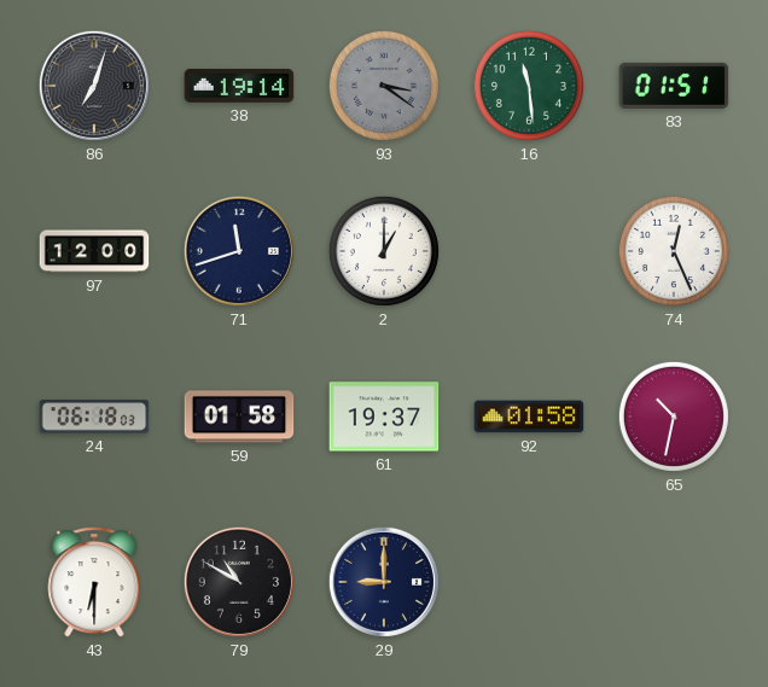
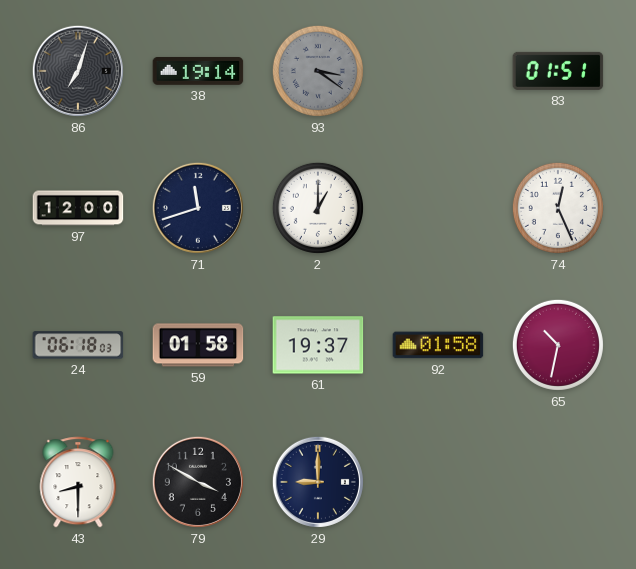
16: 11:29 -> none (529, 86)
43: 6:30 -> 8:30 (78, 482)
79: 10:50 -> 3:50 (198, 482)
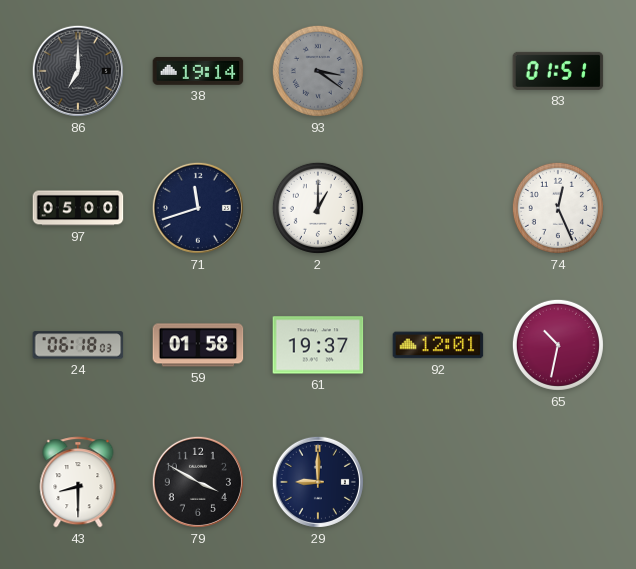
86: 7:03 -> 7:00 (78, 71)
97: 12:00 -> 05:00 (78, 208)
92: 01:58 -> 12:01 (438, 345)
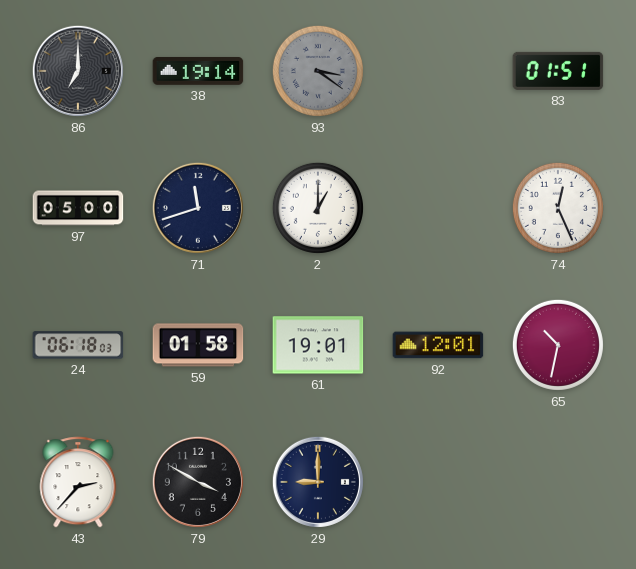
61: 19:37 -> 19:01 (318, 345)
43: 8:30 -> 2:37 (78, 482)
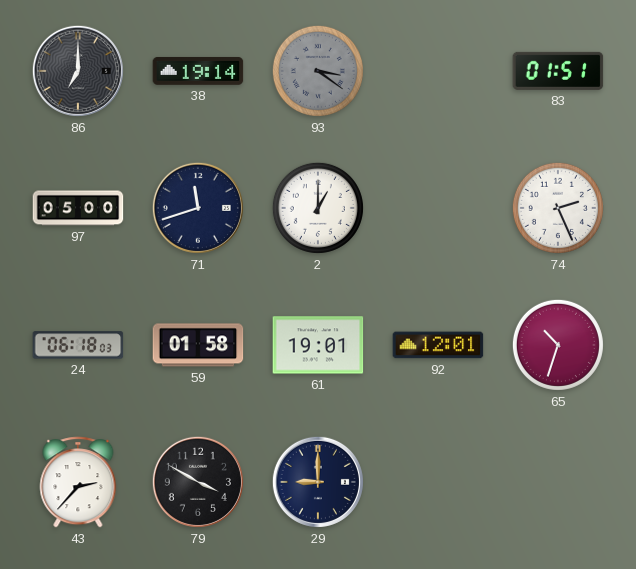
74: 12:26 -> 2:26 (558, 208)
65: 10:32 -> 10:33 (558, 345)
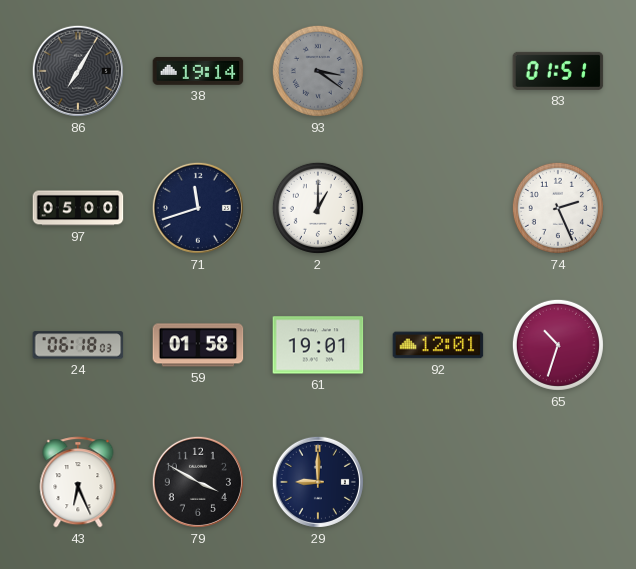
86: 7:00 -> 7:05 (78, 71)
43: 2:37 -> 6:26 (78, 482)
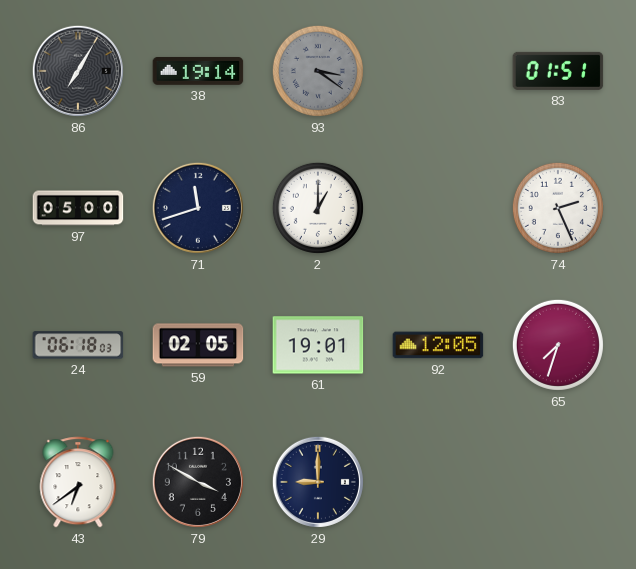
59: 01:58 -> 02:05 (198, 345)
92: 12:01 -> 12:05 (438, 345)
65: 10:33 -> 7:33 (558, 345)
43: 6:26 -> 6:39 (78, 482)
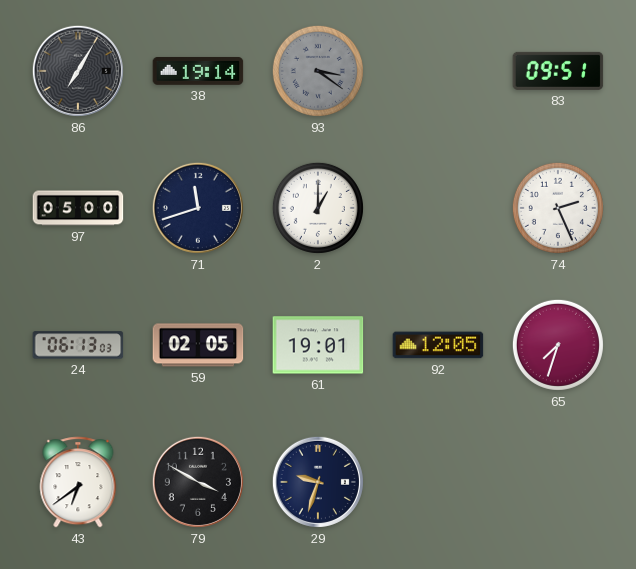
83: 01:51 -> 09:51 (558, 71)
24: 06:18 -> 06:13 (78, 345)
29: 9:00 -> 9:33 (318, 482)
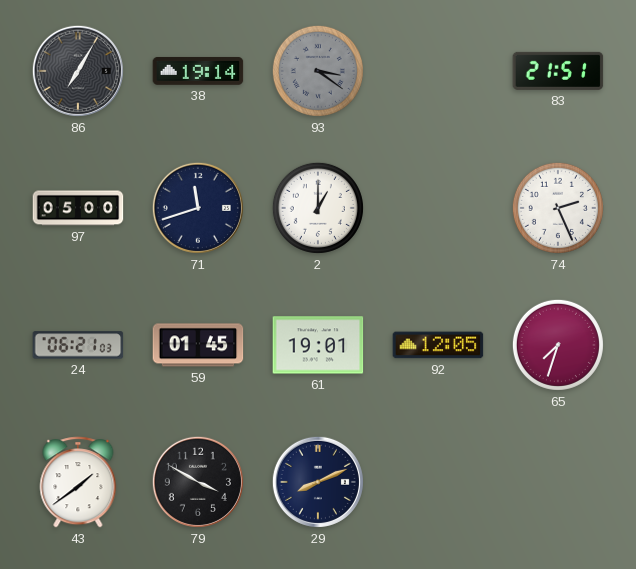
83: 09:51 -> 21:51 (558, 71)
24: 06:13 -> 06:21 (78, 345)
59: 02:05 -> 01:45 (198, 345)
43: 6:39 -> 1:39 (78, 482)
29: 9:33 -> 8:11 (318, 482)
